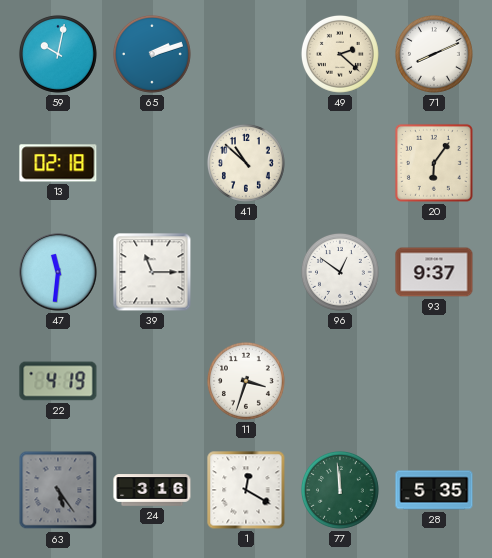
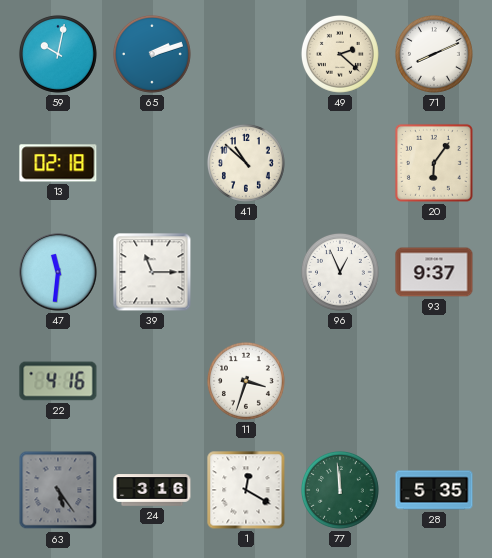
96: 12:51 -> 12:56 (340, 272)
22: 4:19 -> 4:16 (58, 381)
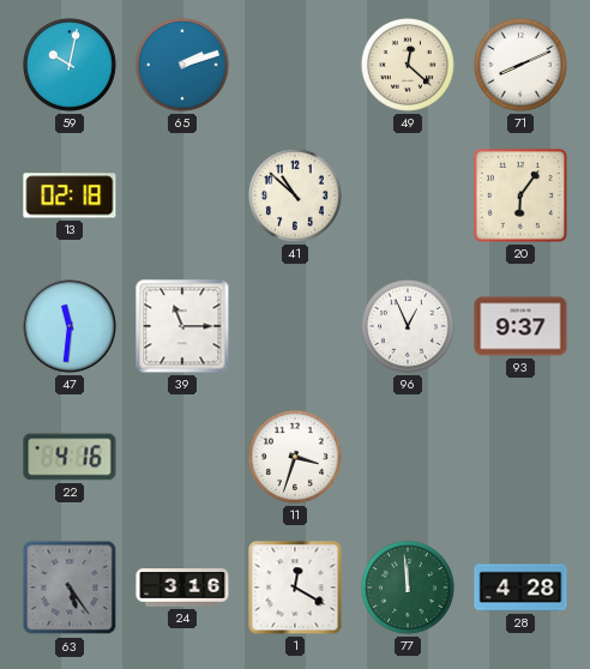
49: 2:22 -> 12:22 (408, 65)
28: 5:35 -> 4:28 (520, 587)
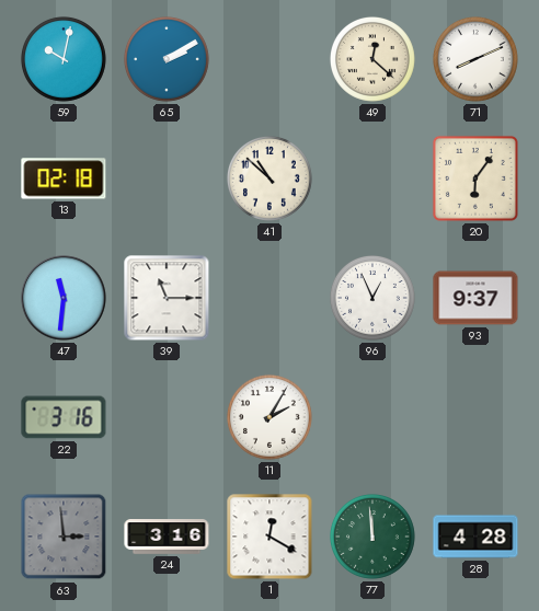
65: 2:12 -> 2:10 (167, 59)
22: 4:16 -> 3:16 (64, 417)
11: 3:33 -> 2:05 (269, 417)
63: 5:24 -> 2:59 (64, 537)
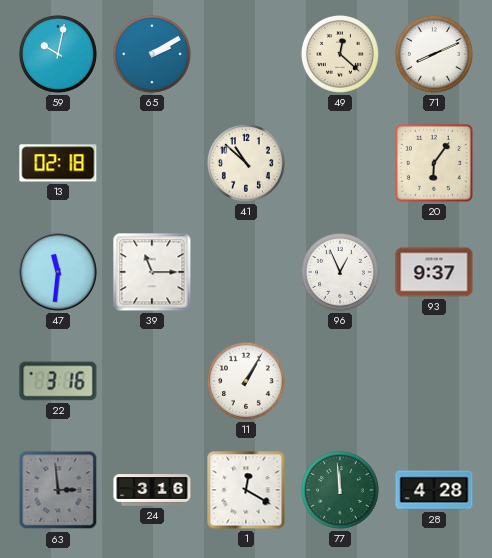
11: 2:05 -> 1:05 (246, 381)
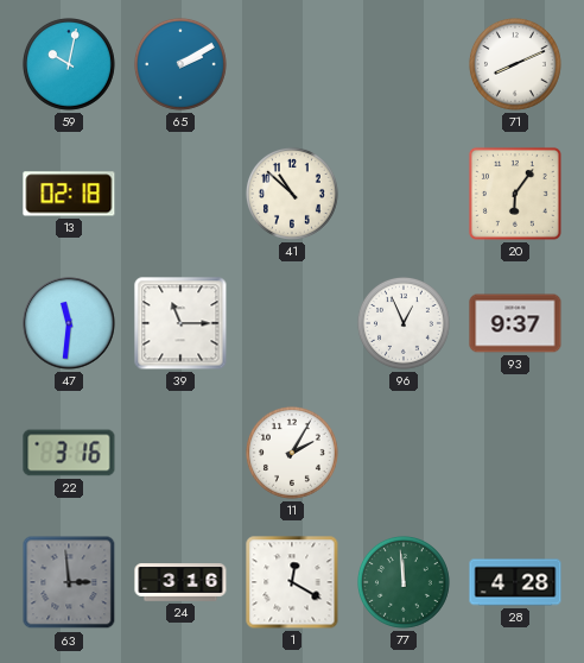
49: 12:22 -> none (340, 54)
11: 1:05 -> 2:05 (292, 453)
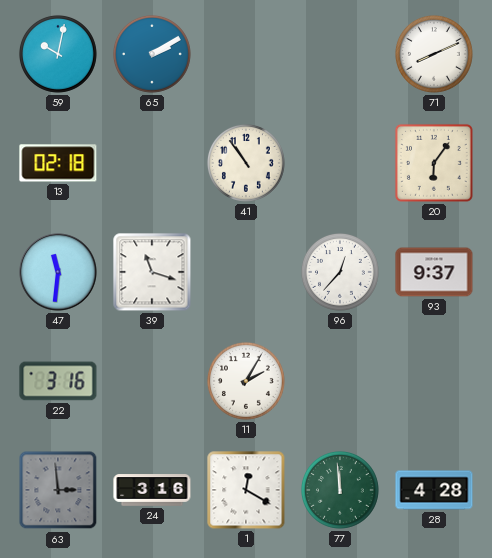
41: 10:52 -> 10:54 (246, 163)
39: 11:15 -> 11:18 (152, 272)
96: 12:56 -> 12:37 (340, 272)
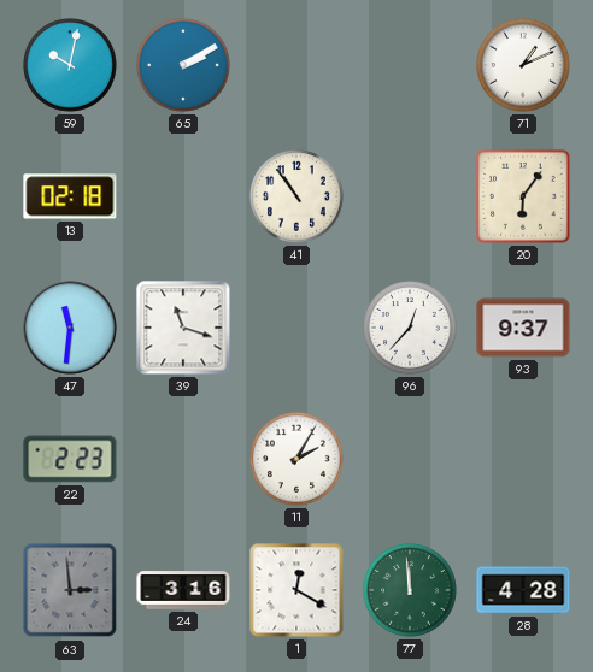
71: 8:11 -> 1:11 (523, 65)
22: 3:16 -> 2:23 (70, 459)
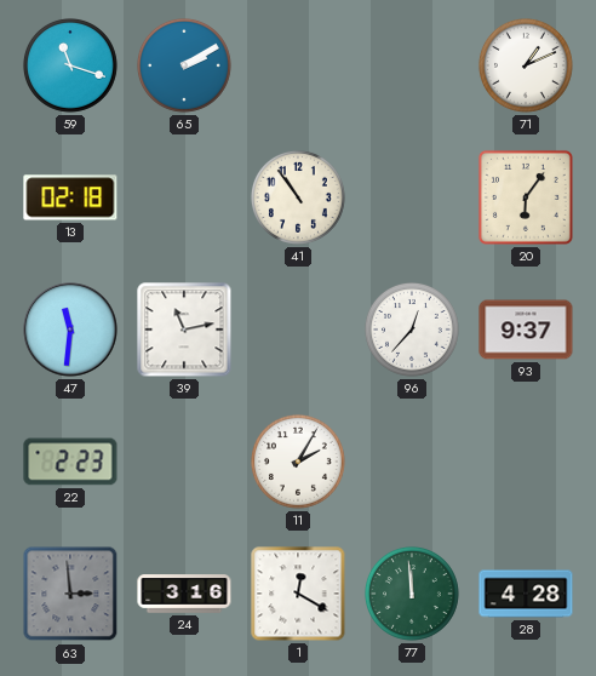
59: 10:02 -> 11:18 (70, 65)
39: 11:18 -> 11:13 (184, 330)
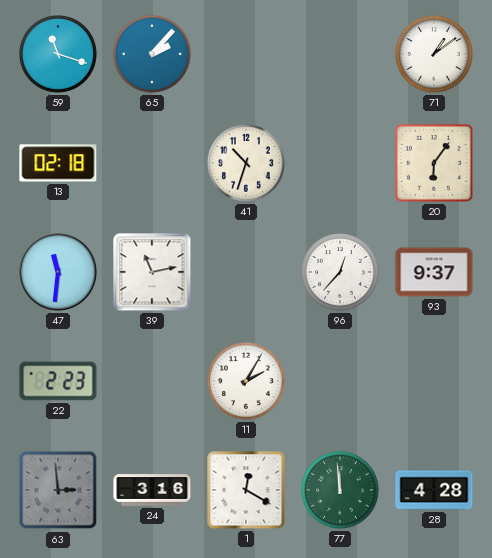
65: 2:10 -> 2:07 (152, 54)
71: 1:11 -> 1:09 (434, 54)
41: 10:54 -> 10:33 (246, 163)
